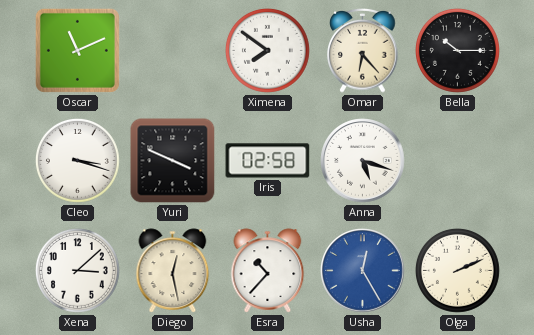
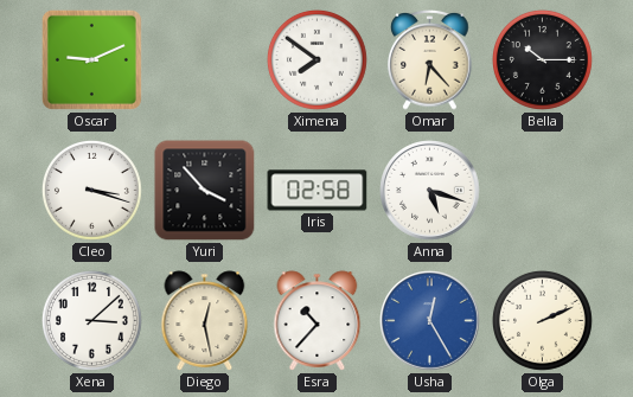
Oscar: 11:11 -> 9:11 (91, 59)
Yuri: 3:49 -> 3:53 (205, 191)
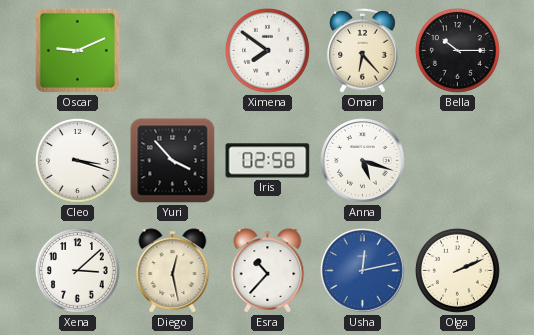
Usha: 12:25 -> 12:13 (363, 271)
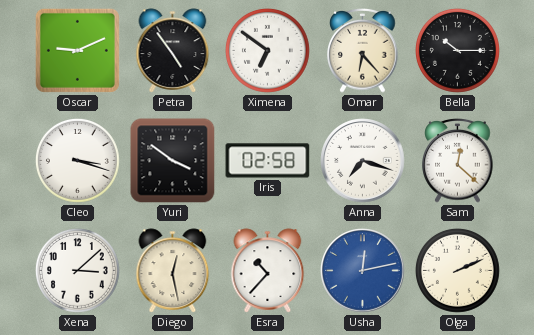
Petra: none -> 4:54 (173, 51)
Ximena: 7:51 -> 6:51 (267, 50)
Yuri: 3:53 -> 3:51 (173, 161)
Anna: 5:18 -> 7:18 (363, 161)
Sam: none -> 12:22 (458, 161)
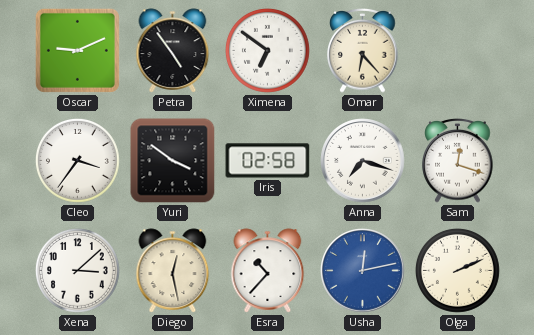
Bella: 10:15 -> none (457, 50)
Cleo: 3:18 -> 3:36 (77, 160)
Sam: 12:22 -> 12:18 (458, 161)
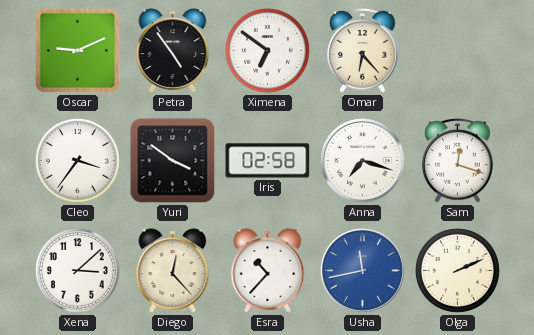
Diego: 12:28 -> 12:23 (173, 271)
Usha: 12:13 -> 11:43 (363, 271)
